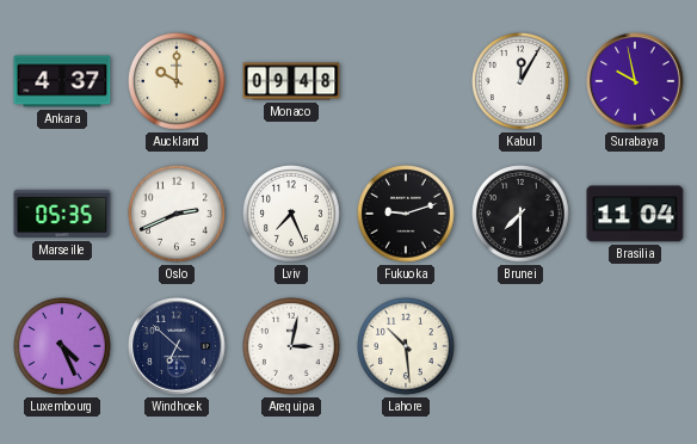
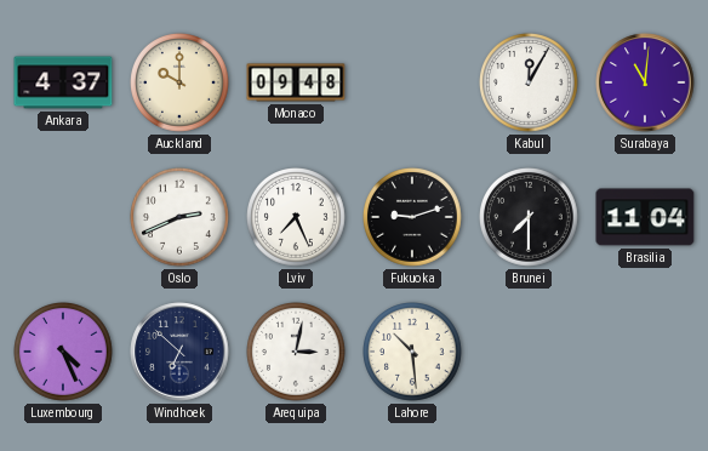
Surabaya: 9:58 -> 11:01 (645, 82)
Marseille: 05:35 -> none (62, 214)
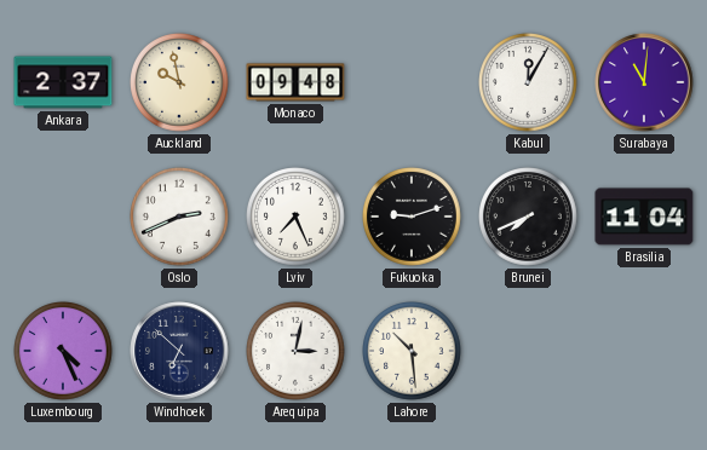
Ankara: 4:37 -> 2:37 (63, 82)
Auckland: 10:00 -> 9:58 (180, 83)
Brunei: 7:30 -> 7:41 (529, 218)
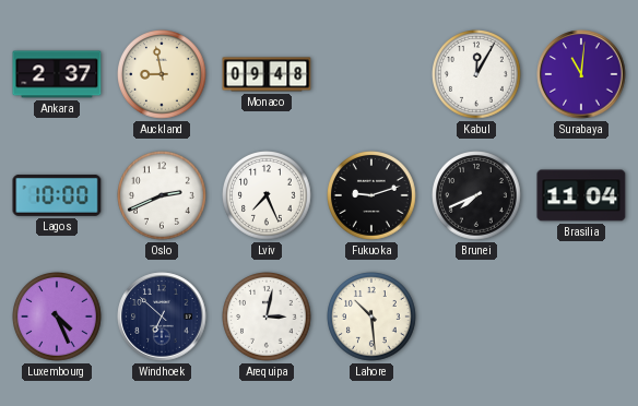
Auckland: 9:58 -> 8:58 (163, 75)
Lagos: none -> 10:00 (57, 195)
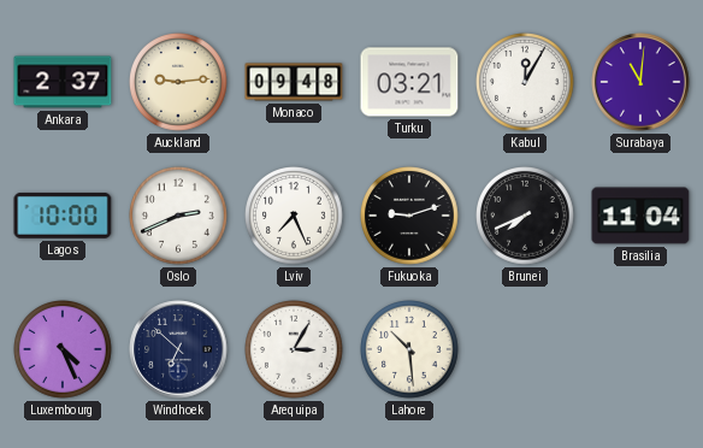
Auckland: 8:58 -> 9:14 (179, 83)
Turku: none -> 03:21 (409, 82)
Arequipa: 3:02 -> 3:05 (295, 350)
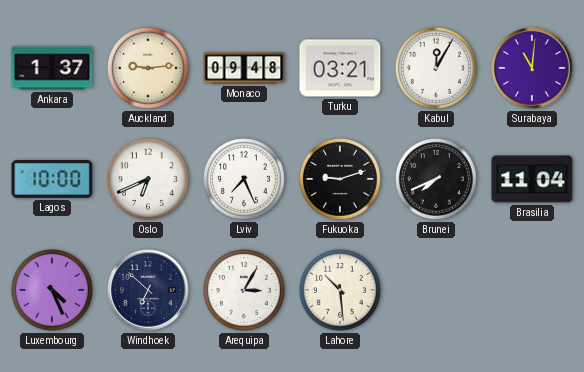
Ankara: 2:37 -> 1:37 (52, 68)
Oslo: 2:41 -> 6:41 (149, 180)
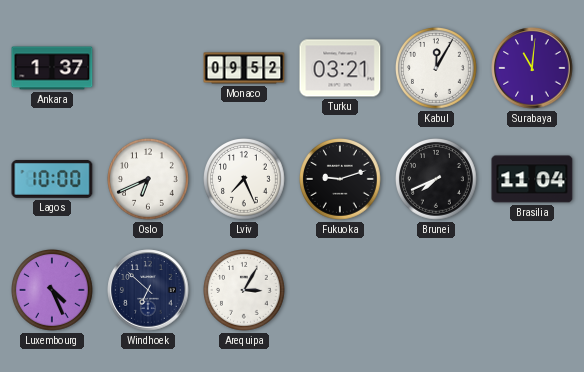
Auckland: 9:14 -> none (149, 69)
Monaco: 09:48 -> 09:52 (244, 68)
Lahore: 10:29 -> none (341, 291)
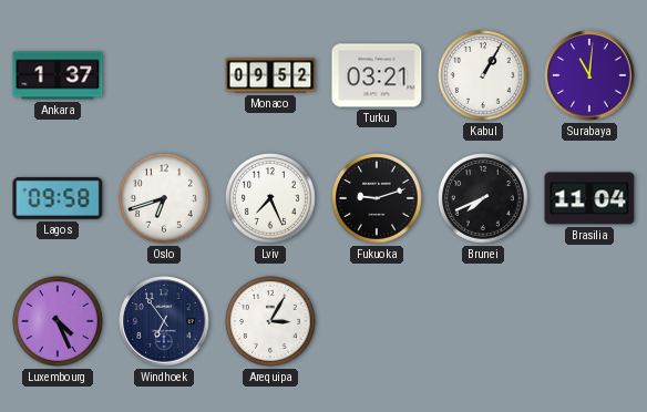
Kabul: 12:05 -> 1:05 (484, 76)
Lagos: 10:00 -> 09:58 (58, 198)
Oslo: 6:41 -> 6:42 (165, 199)
Windhoek: 6:52 -> 6:54 (164, 321)
